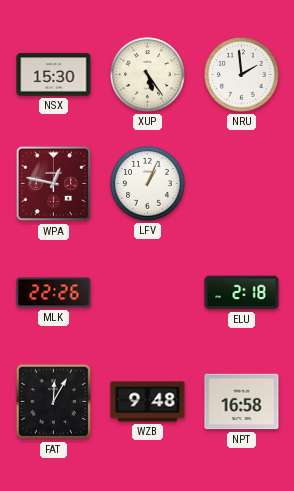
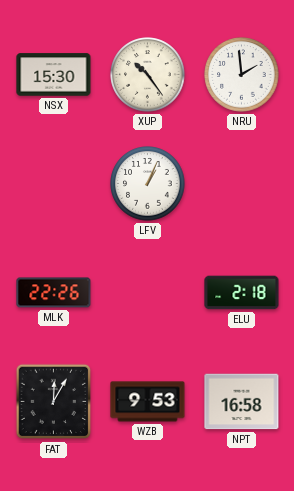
XUP: 5:24 -> 10:24 (148, 75)
WPA: 12:47 -> none (54, 184)
WZB: 9:48 -> 9:53 (148, 402)
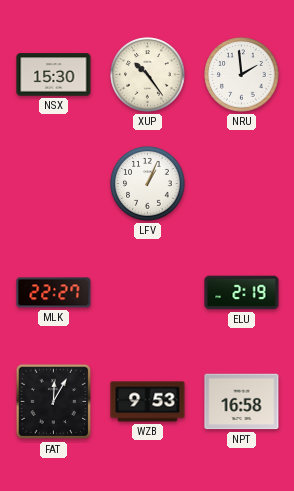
MLK: 22:26 -> 22:27 (54, 293)
ELU: 2:18 -> 2:19 (242, 293)
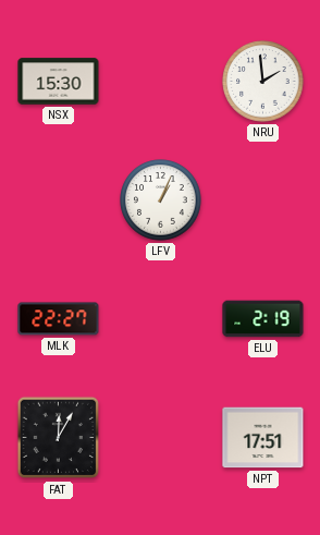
XUP: 10:24 -> none (148, 75)
WZB: 9:53 -> none (148, 402)
NPT: 16:58 -> 17:51 (263, 438)
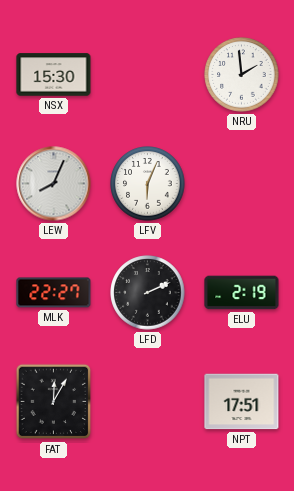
LEW: none -> 8:04 (54, 184)
LFV: 1:04 -> 6:04 (148, 184)
LFD: none -> 2:11 (148, 293)
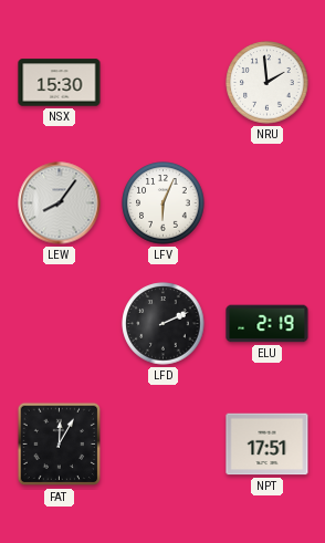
LEW: 8:04 -> 8:06 (60, 203)
MLK: 22:27 -> none (54, 293)
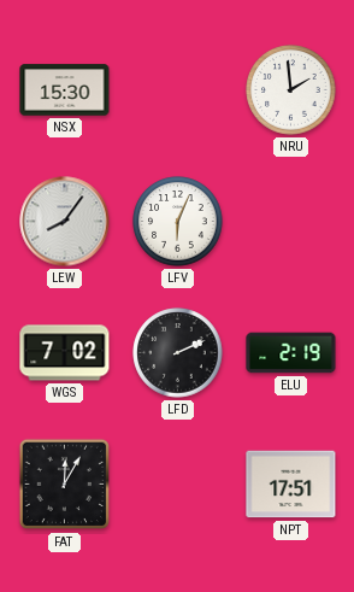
WGS: none -> 7:02 (65, 353)
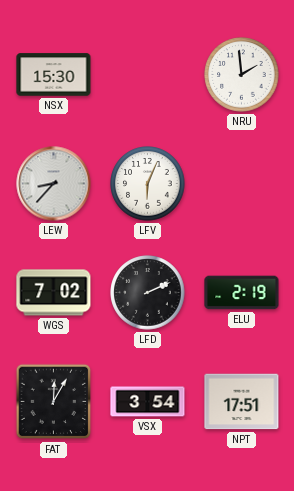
LEW: 8:06 -> 8:37 (54, 184)
VSX: none -> 3:54 (148, 402)
